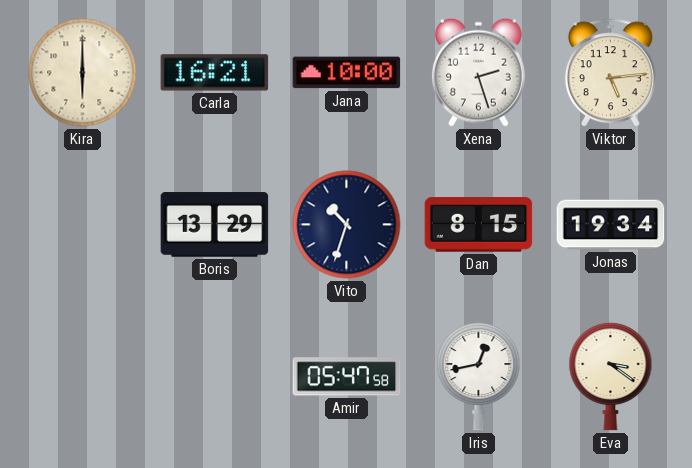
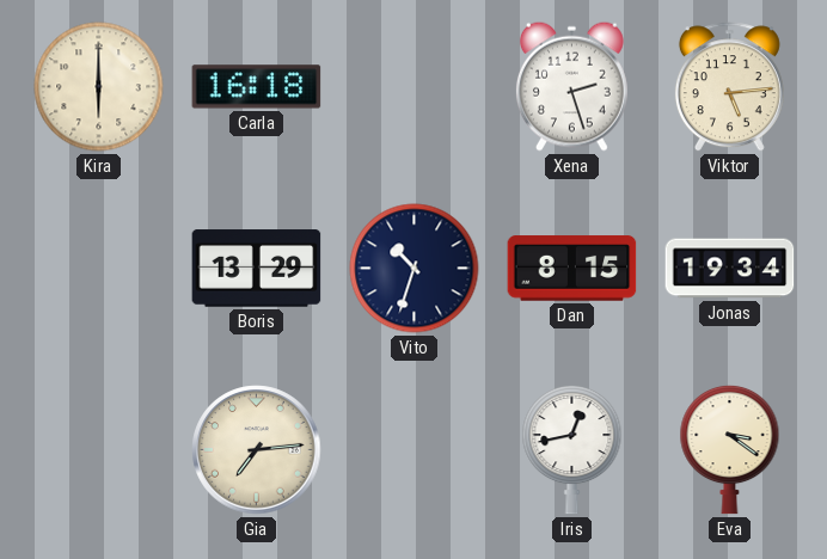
Carla: 16:21 -> 16:18 (257, 87)
Jana: 10:00 -> none (347, 73)
Gia: none -> 7:14 (257, 450)
Amir: 05:47 -> none (347, 377)
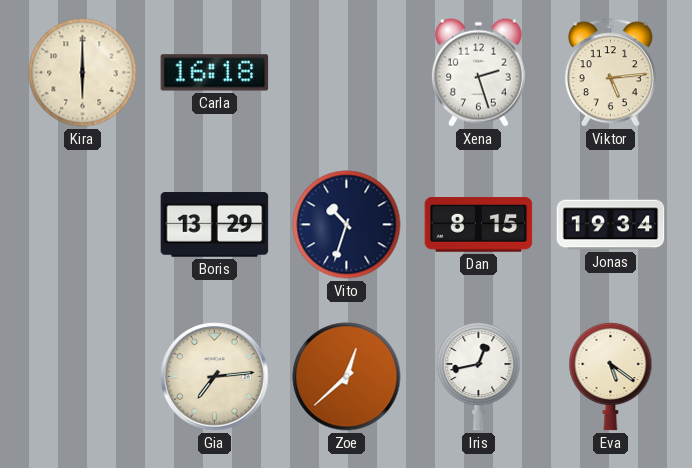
Zoe: none -> 12:38 (347, 377)
Eva: 3:21 -> 5:21 (611, 376)
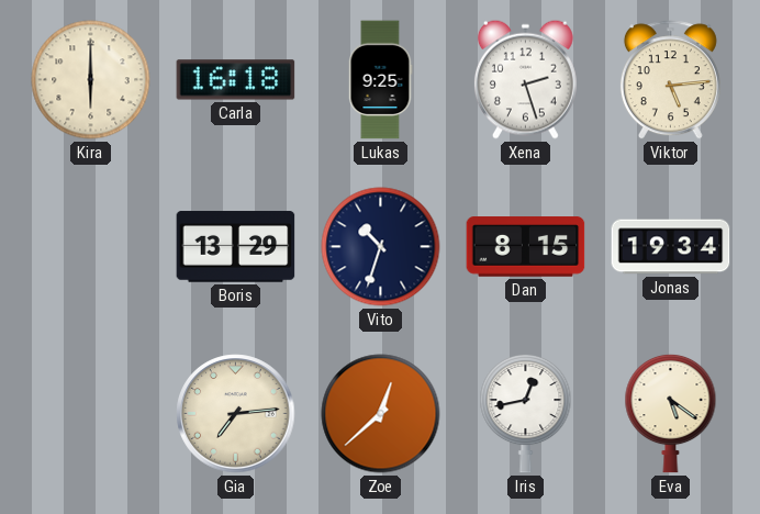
Lukas: none -> 9:25 (380, 80)
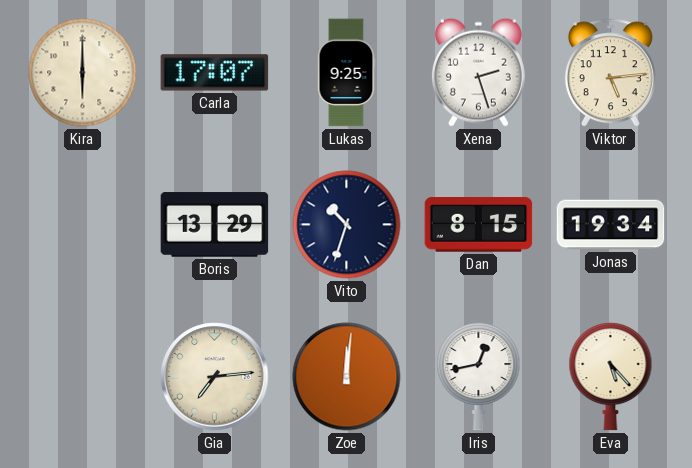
Carla: 16:18 -> 17:07 (215, 73)
Zoe: 12:38 -> 12:01 (347, 377)
Eva: 5:21 -> 5:23 (611, 376)
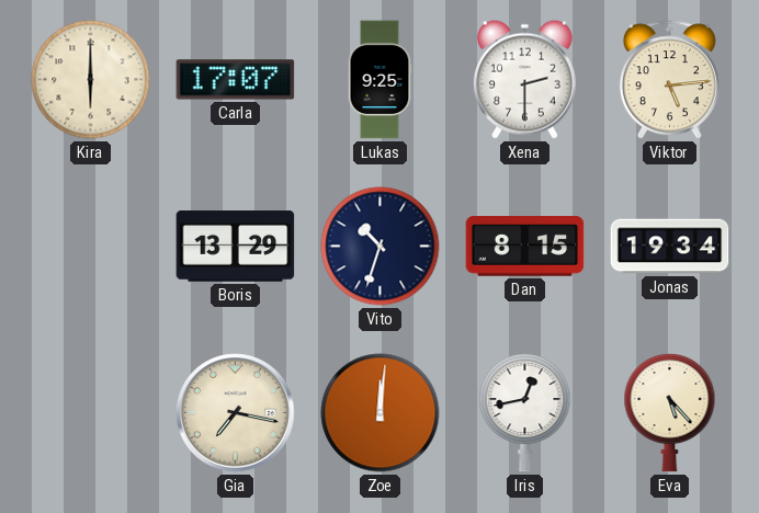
Xena: 2:27 -> 2:30 (524, 79)
Gia: 7:14 -> 7:17 (236, 413)
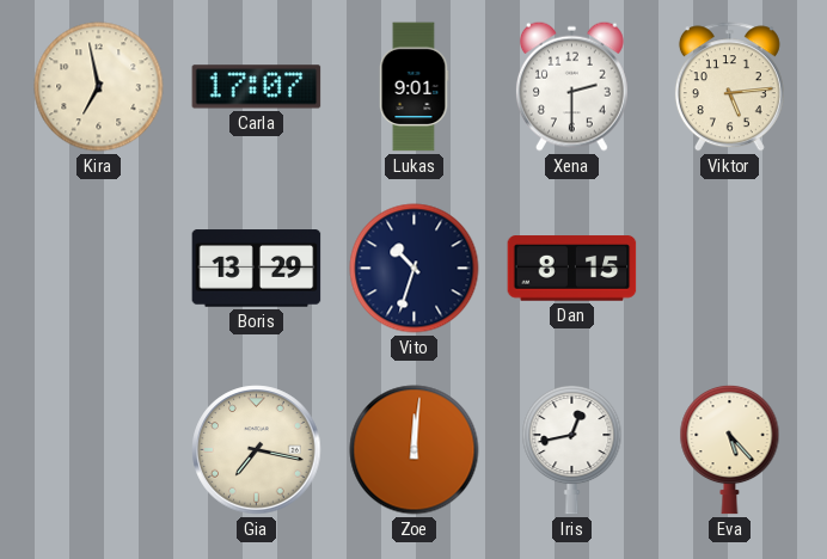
Kira: 6:00 -> 6:58 (99, 87)
Lukas: 9:25 -> 9:01 (413, 87)
Jonas: 19:34 -> none (670, 247)
